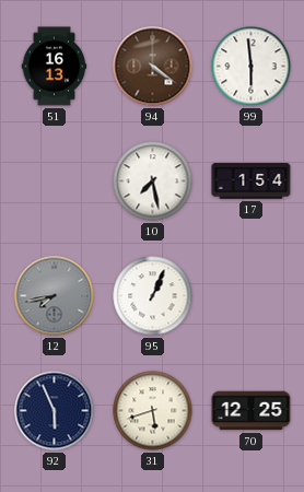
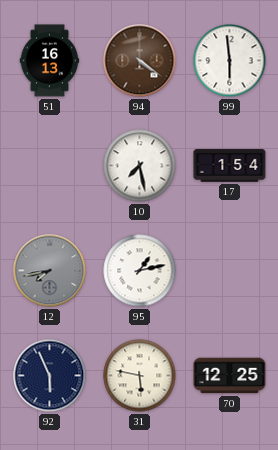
95: 1:04 -> 1:13 (140, 271)
31: 5:42 -> 5:47 (140, 376)
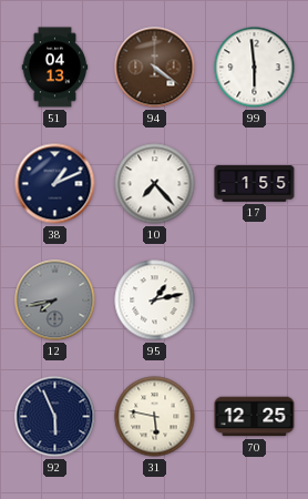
51: 16:13 -> 04:13 (55, 68)
38: none -> 1:11 (55, 184)
10: 7:28 -> 7:23 (155, 184)
17: 1:54 -> 1:55 (255, 184)
